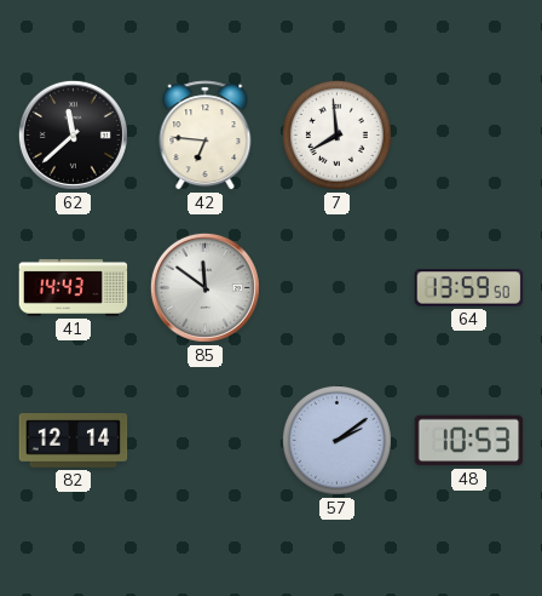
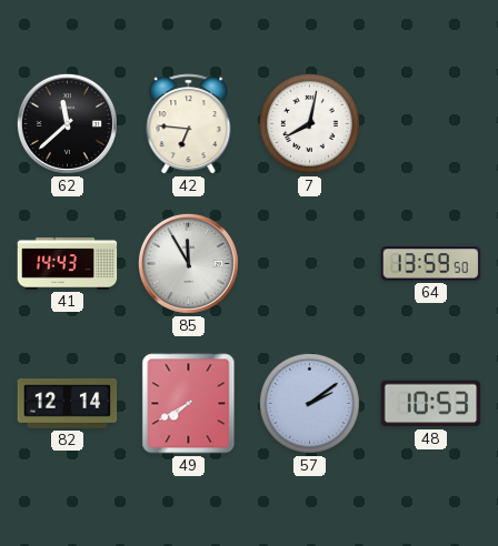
7: 7:59 -> 8:02 (309, 123)
85: 11:51 -> 11:55 (188, 263)
49: none -> 7:40 (189, 404)
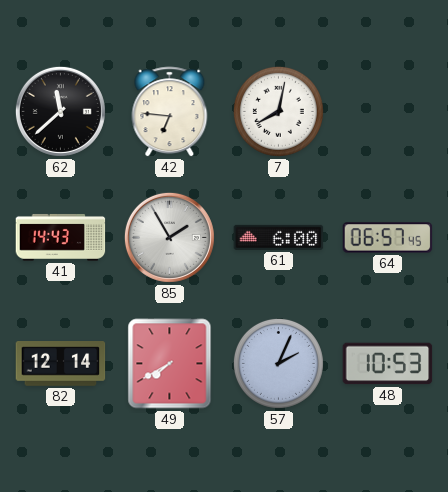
85: 11:55 -> 1:55 (169, 237)
61: none -> 6:00 (279, 237)
64: 13:59 -> 06:57 (388, 238)
57: 2:09 -> 2:04 (278, 363)
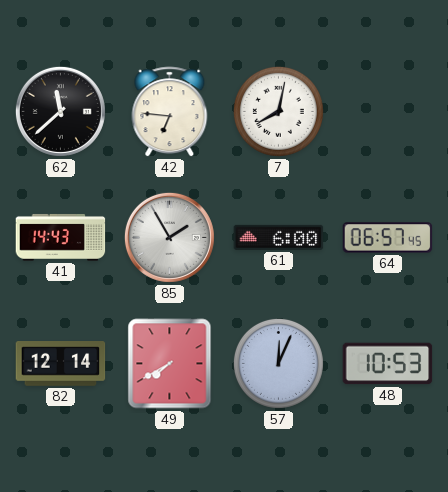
57: 2:04 -> 12:04 (278, 363)
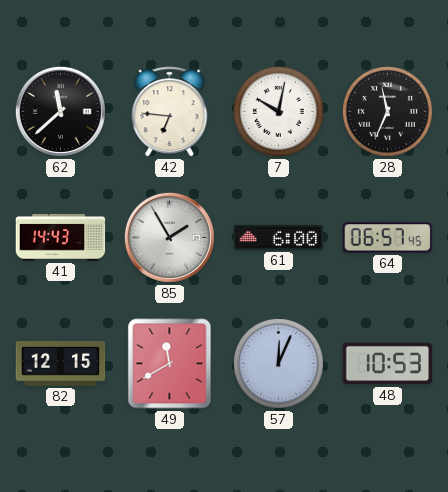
7: 8:02 -> 10:02 (278, 111)
28: none -> 11:34 (387, 111)
82: 12:14 -> 12:15 (61, 364)
49: 7:40 -> 11:40 (170, 364)
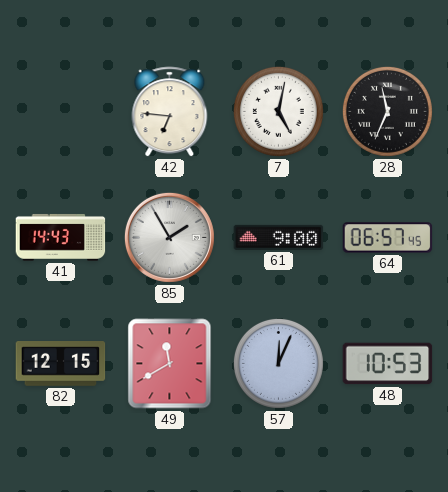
62: 11:38 -> none (60, 111)
7: 10:02 -> 5:02 (278, 111)
61: 6:00 -> 9:00 (279, 237)
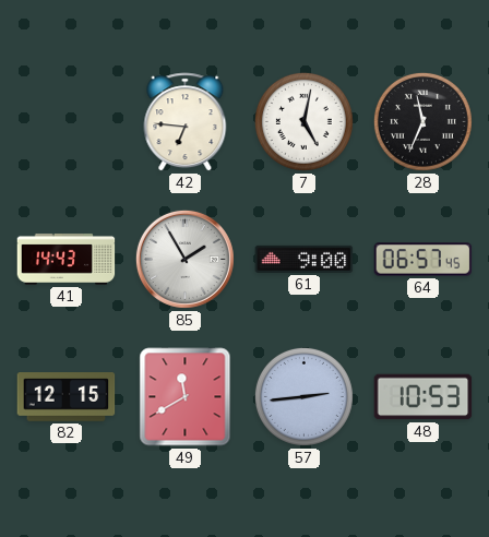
57: 12:04 -> 2:44 (303, 396)
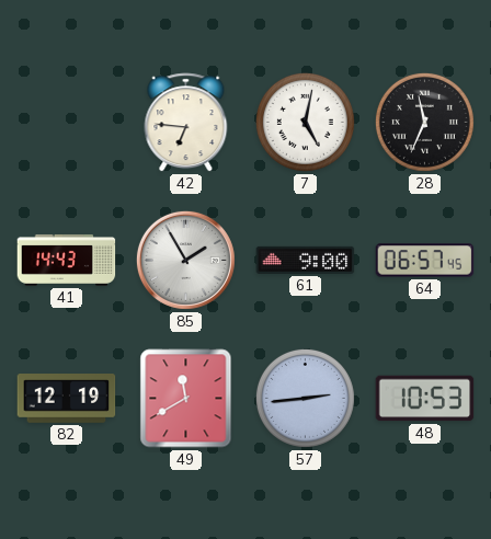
82: 12:15 -> 12:19 (67, 399)
